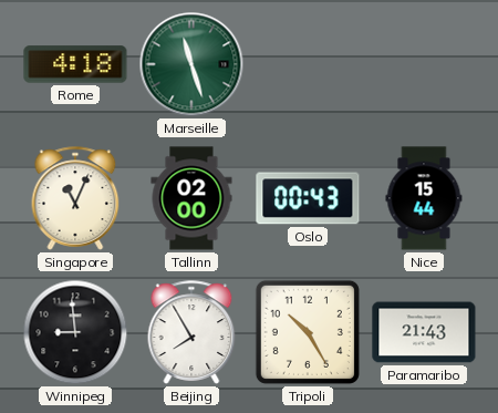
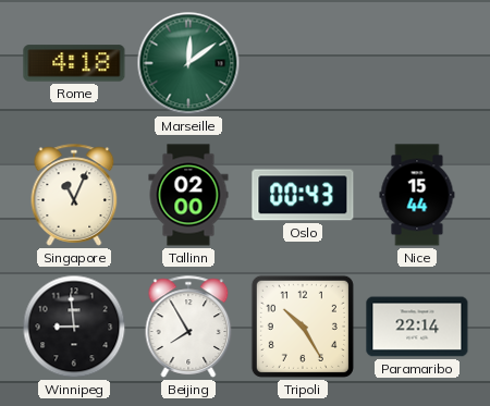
Marseille: 11:27 -> 12:09 (188, 63)
Paramaribo: 21:43 -> 22:14 (417, 327)
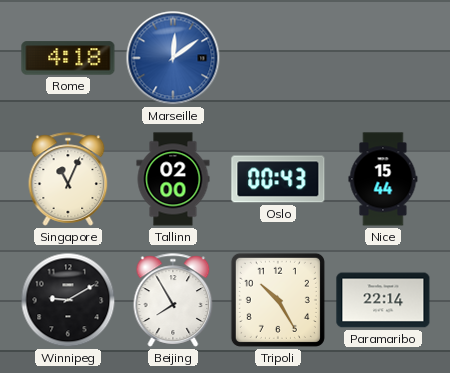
Marseille dial: green -> blue (173, 58)
Winnipeg: 8:59 -> 9:10 (68, 300)
